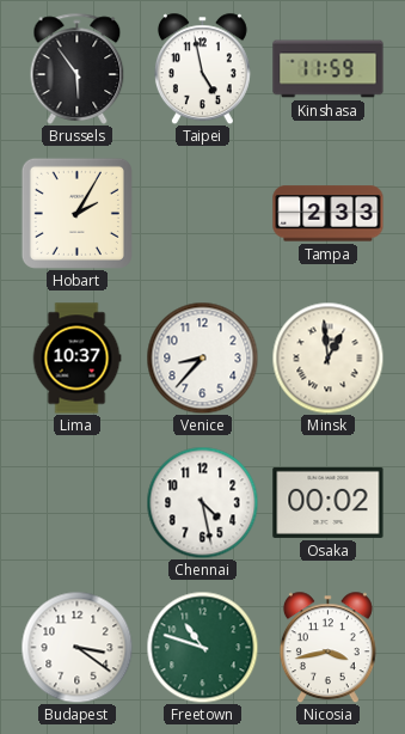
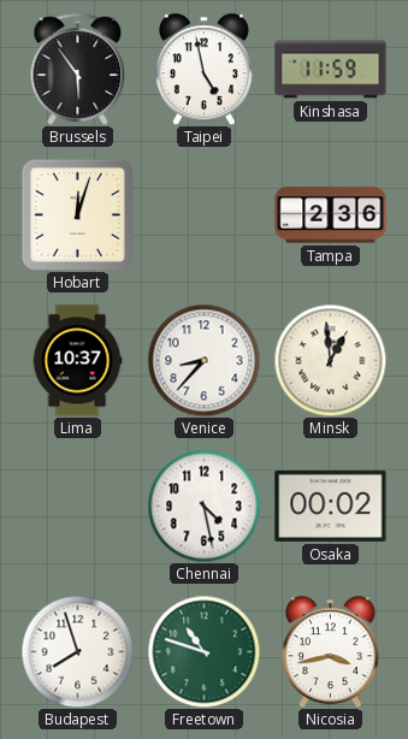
Hobart: 2:05 -> 12:03 (77, 214)
Tampa: 2:33 -> 2:36 (331, 215)
Budapest: 3:21 -> 7:57 (77, 651)
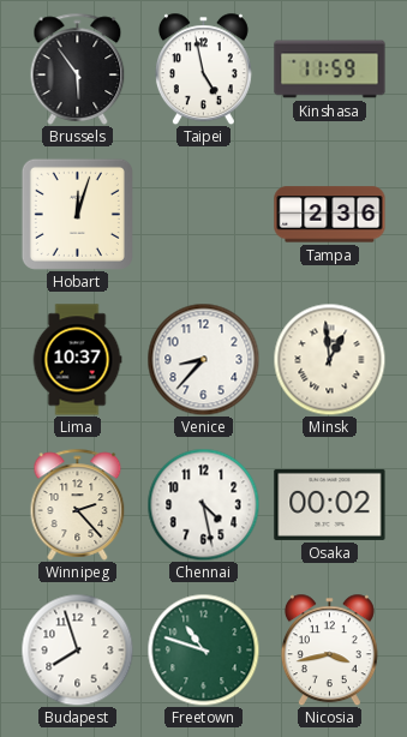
Winnipeg: none -> 2:23 (78, 504)
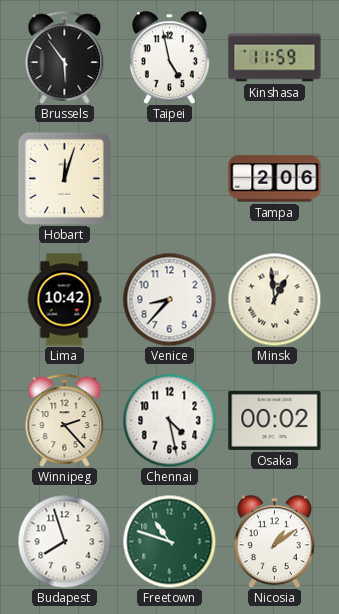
Tampa: 2:36 -> 2:06 (275, 179)
Lima: 10:37 -> 10:42 (64, 300)
Nicosia: 3:43 -> 1:09 (274, 541)
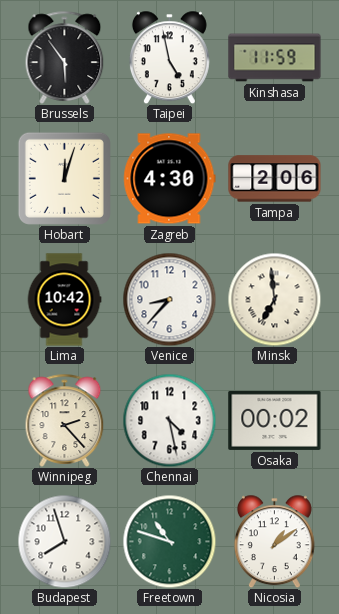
Zagreb: none -> 4:30 (170, 179)
Minsk: 12:59 -> 6:59 (274, 299)
